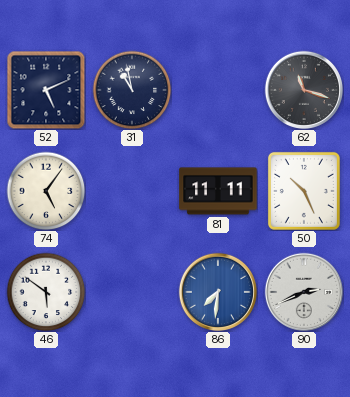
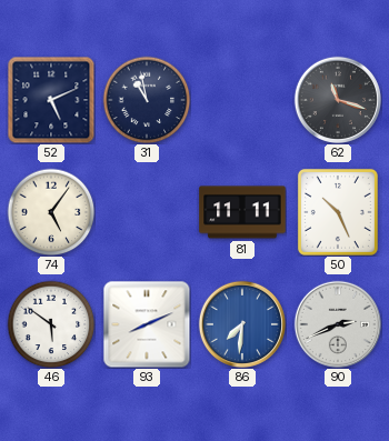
93: none -> 8:11 (147, 324)
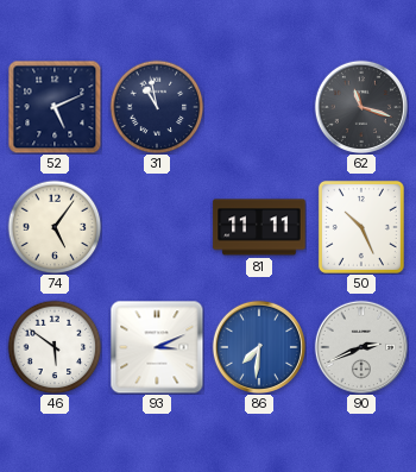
93: 8:11 -> 3:11 (157, 347)
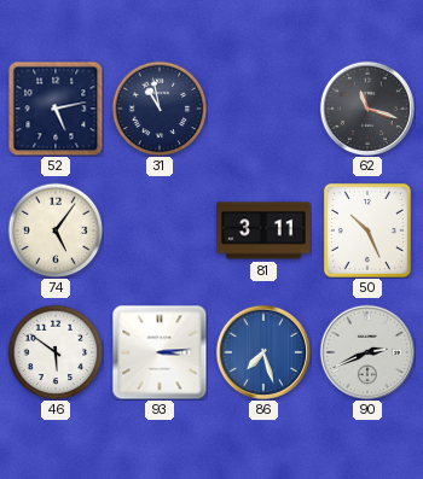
52: 5:11 -> 5:13 (56, 109)
81: 11:11 -> 3:11 (263, 230)
93: 3:11 -> 3:14 (160, 352)
86: 7:31 -> 7:27 (262, 351)
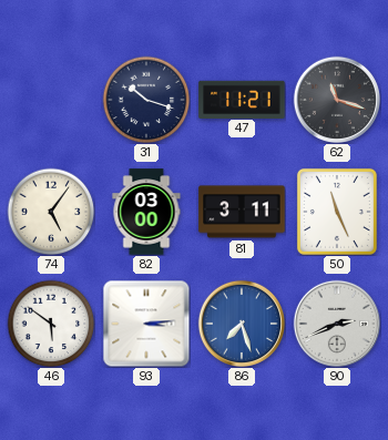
52: 5:13 -> none (56, 109)
31: 10:58 -> 10:18 (146, 100)
47: none -> 11:21 (242, 99)
82: none -> 03:00 (146, 212)
50: 10:26 -> 11:26 (337, 212)
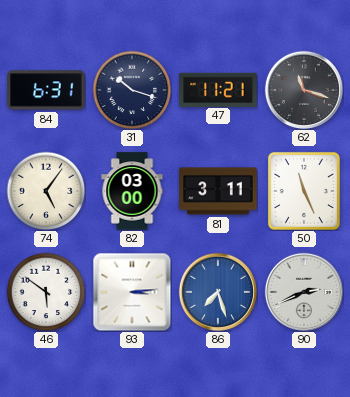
84: none -> 6:31 (46, 90)
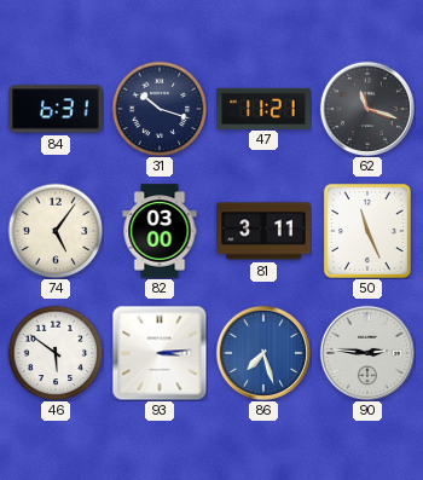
90: 2:41 -> 2:46 (366, 352)
